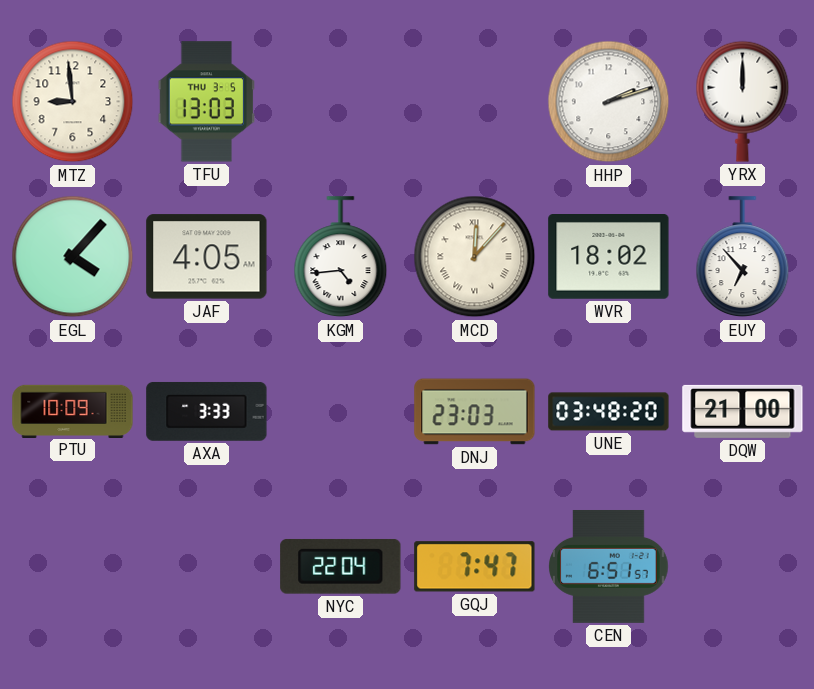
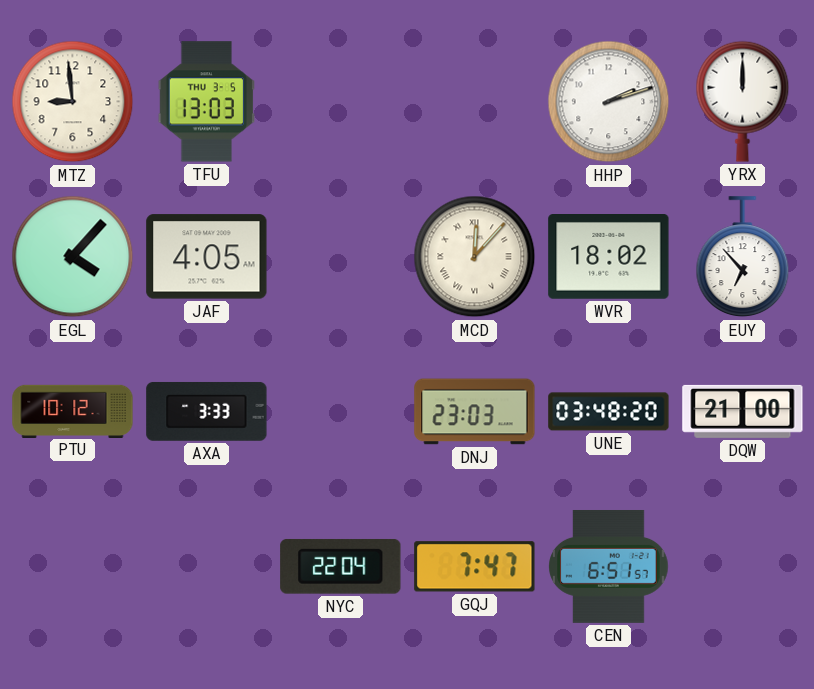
KGM: 4:44 -> none (341, 257)
PTU: 10:09 -> 10:12 (73, 411)
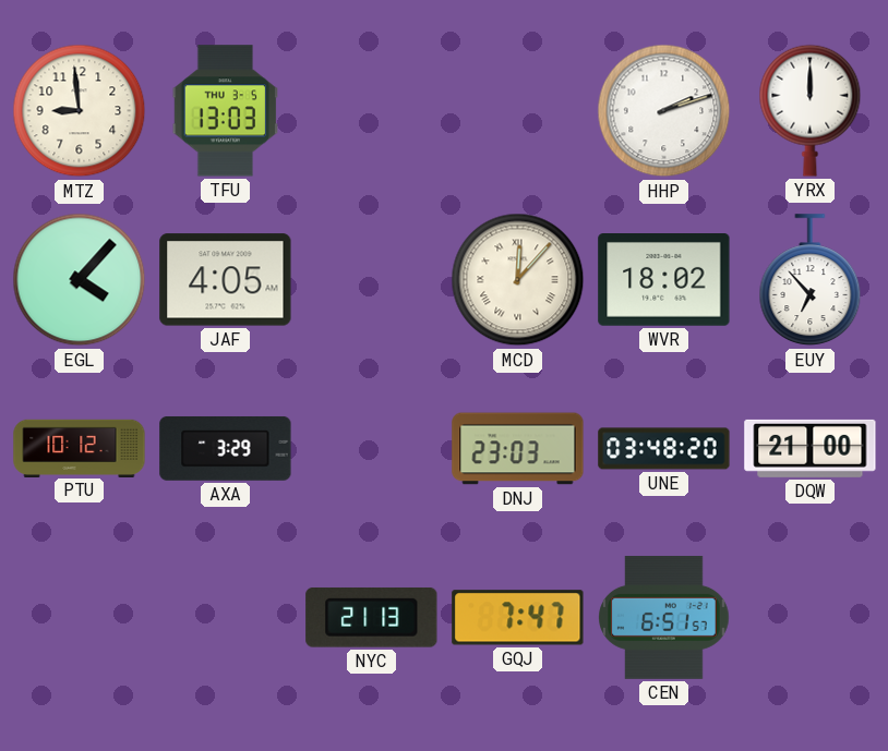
AXA: 3:33 -> 3:29 (226, 448)
NYC: 22:04 -> 21:13 (372, 617)
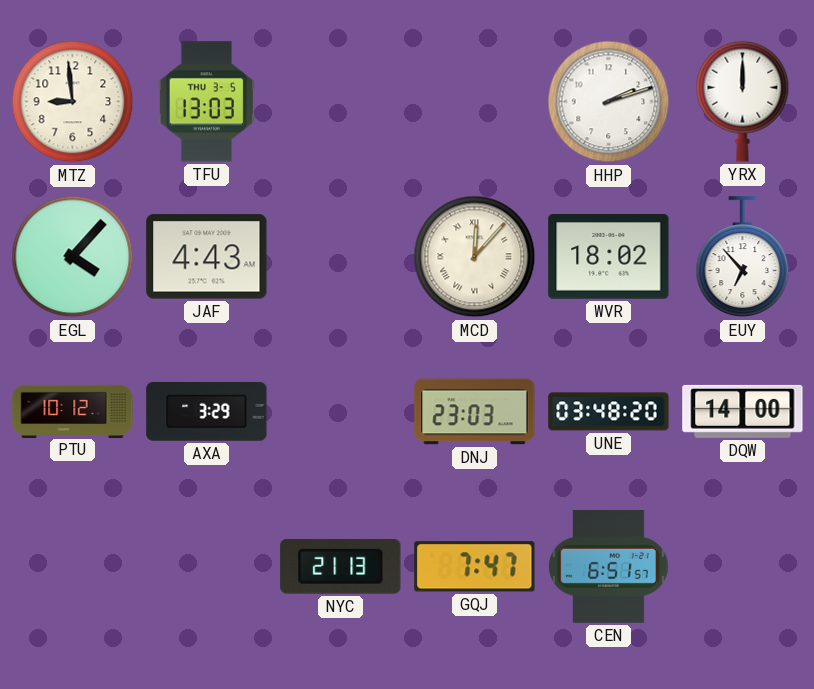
JAF: 4:05 -> 4:43 (207, 257)
DQW: 21:00 -> 14:00 (743, 411)
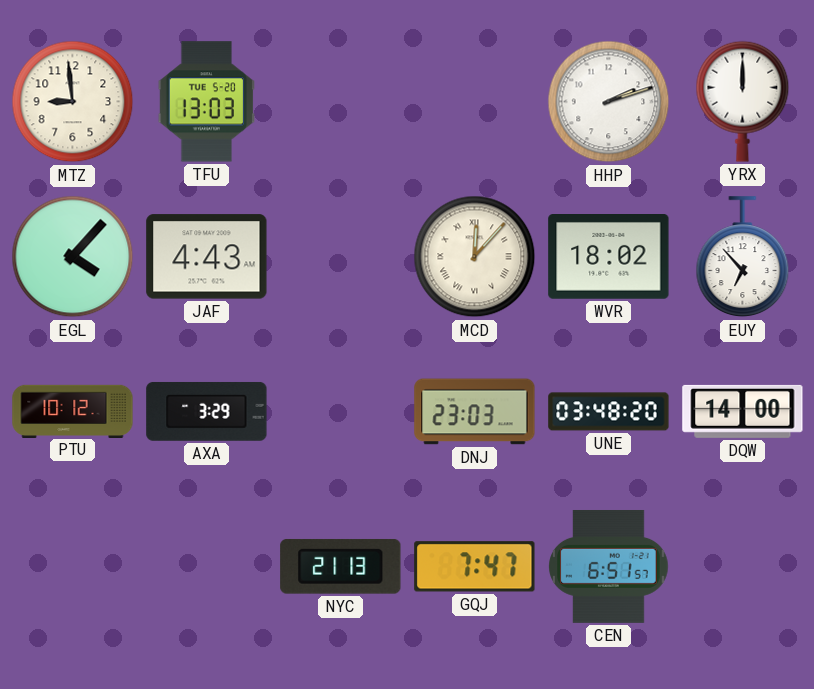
TFU date: THU 3-5 -> TUE 5-20 (206, 102)
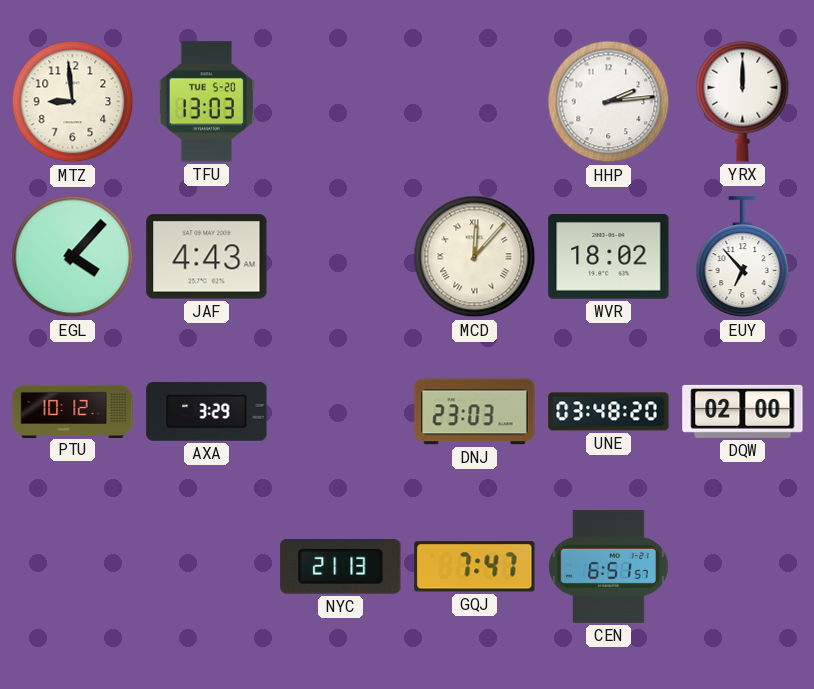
HHP: 2:12 -> 2:14 (609, 102)
DQW: 14:00 -> 02:00 (743, 411)
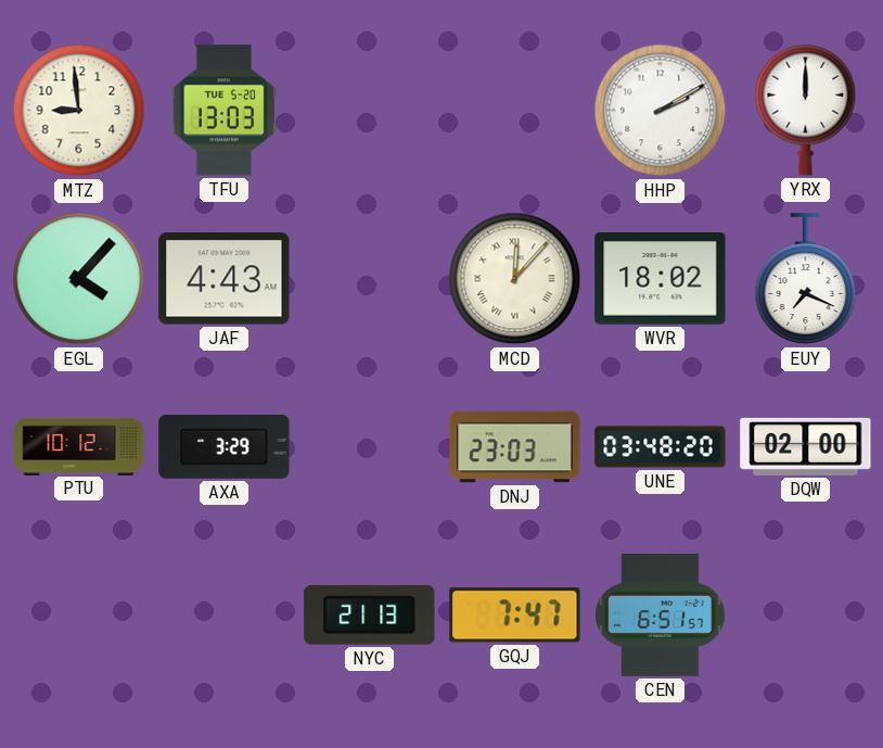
HHP: 2:14 -> 2:10 (661, 111)
EUY: 6:53 -> 7:19 (806, 279)
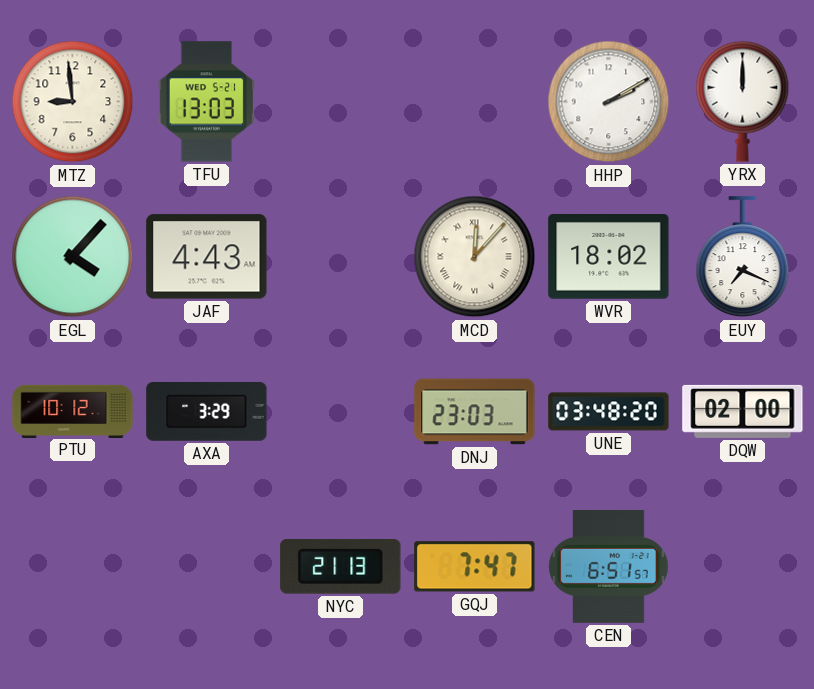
TFU date: TUE 5-20 -> WED 5-21 (206, 102)
